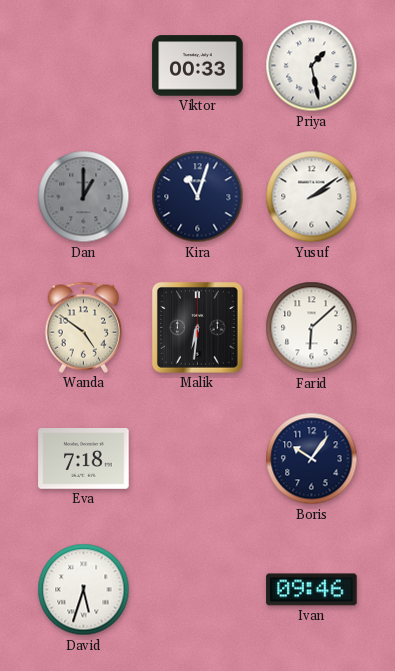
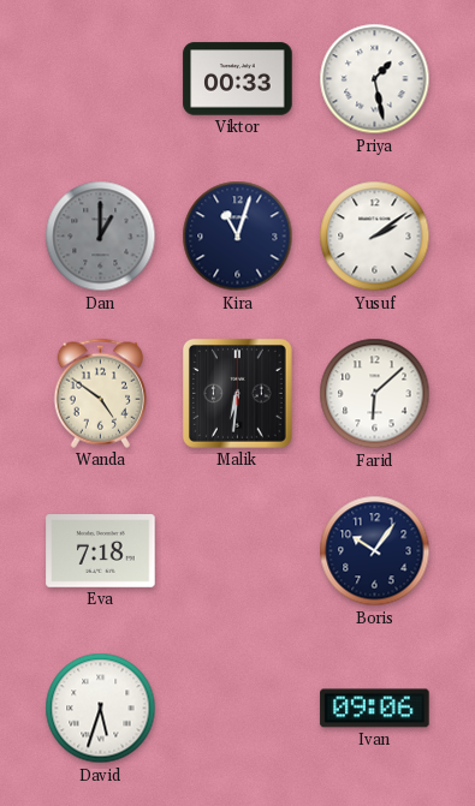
Ivan: 09:46 -> 09:06 (375, 709)
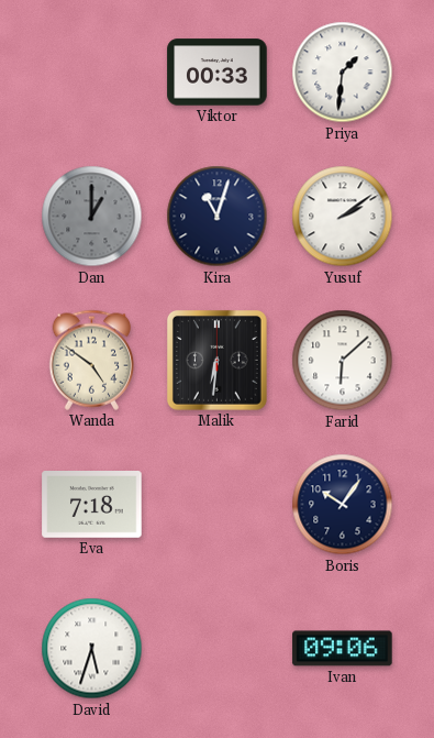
Priya: 1:28 -> 1:31 (343, 73)
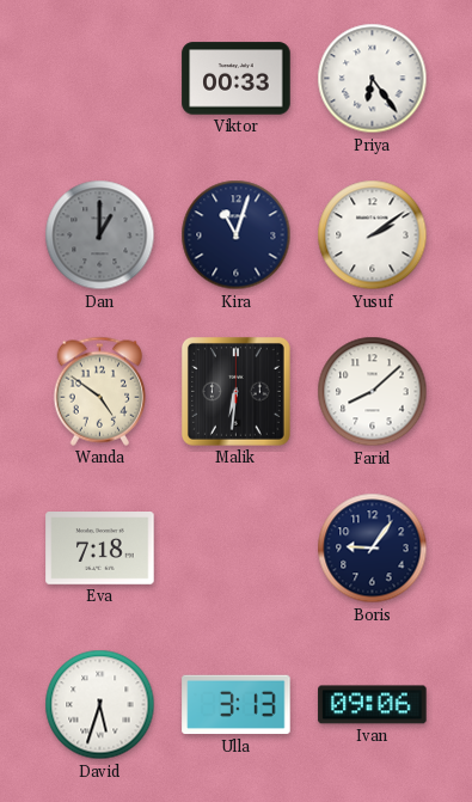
Priya: 1:31 -> 6:24 (373, 79)
Farid: 6:08 -> 8:08 (373, 392)
Boris: 10:06 -> 9:06 (373, 549)
Ulla: none -> 3:13 (237, 705)
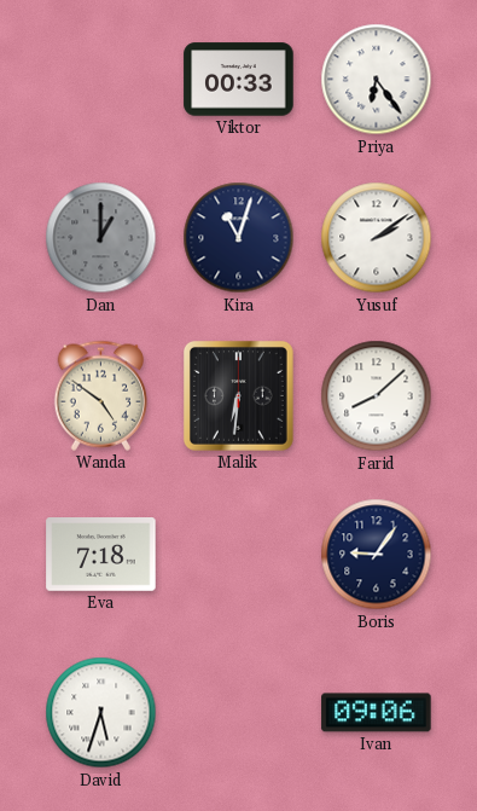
Ulla: 3:13 -> none (237, 705)
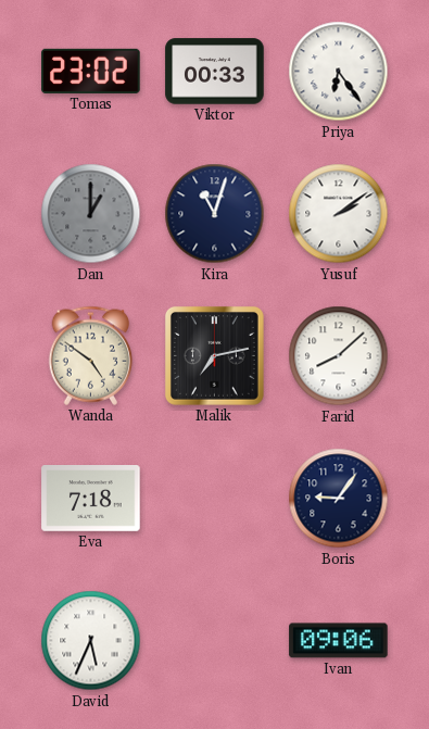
Tomas: none -> 23:02 (91, 71)
Malik: 6:31 -> 7:13 (214, 355)
David: 5:33 -> 5:34 (91, 641)
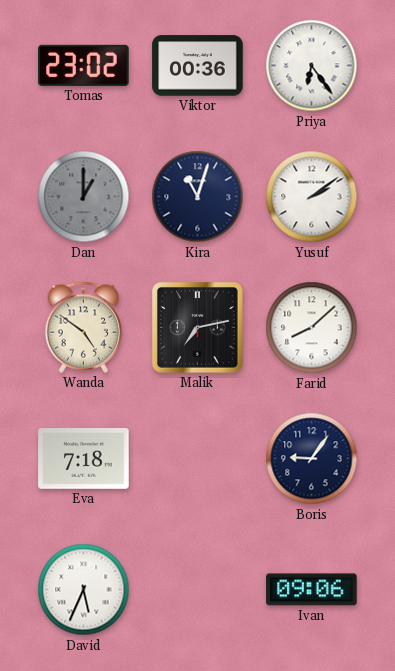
Viktor: 00:33 -> 00:36 (198, 66)
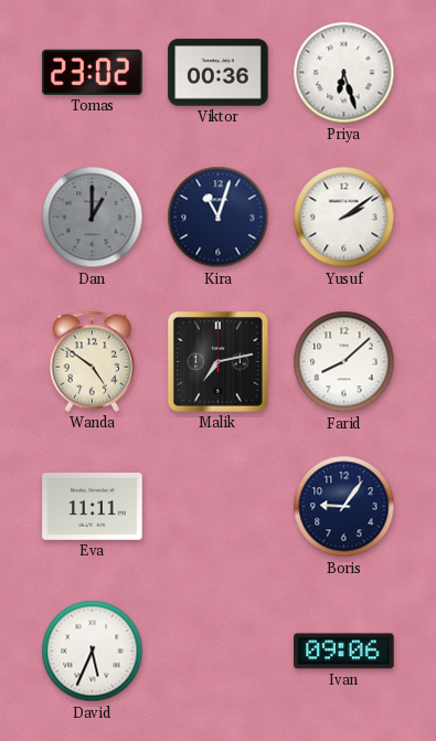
Priya: 6:24 -> 6:27 (344, 73)
Eva: 7:18 -> 11:11 (93, 507)
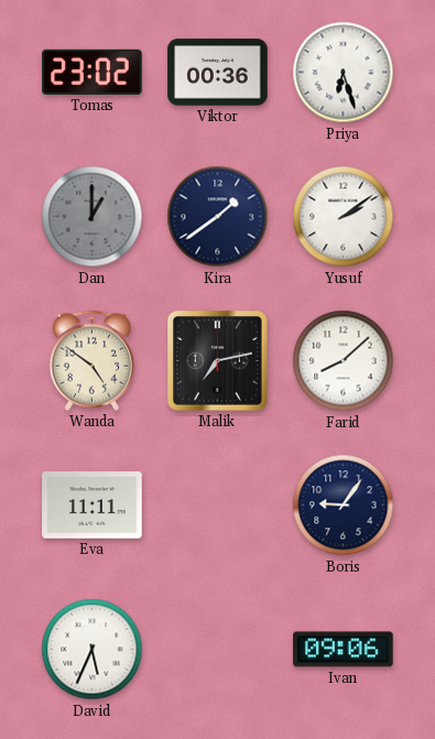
Kira: 11:03 -> 1:39 (218, 217)
